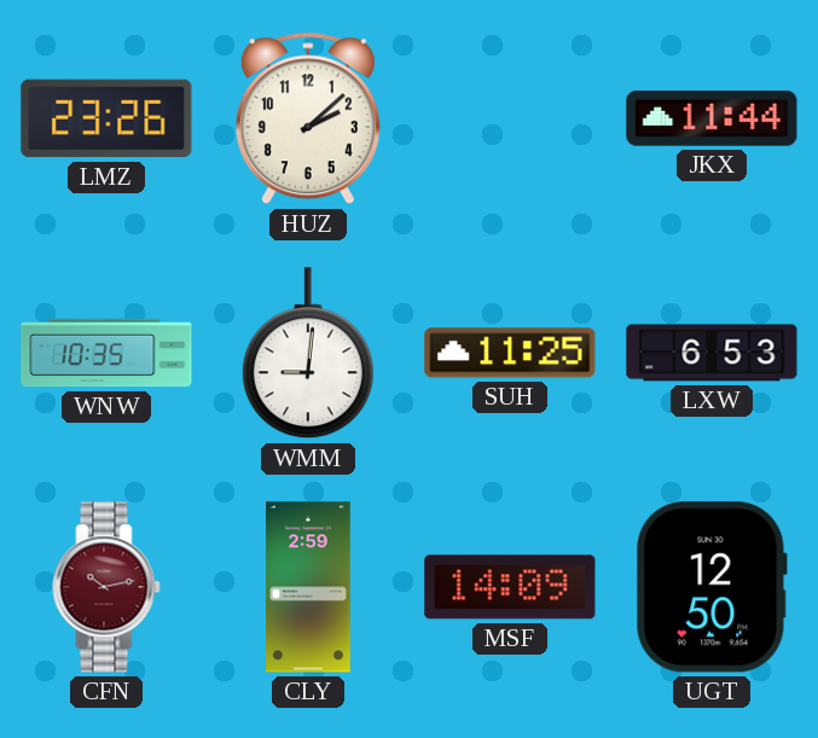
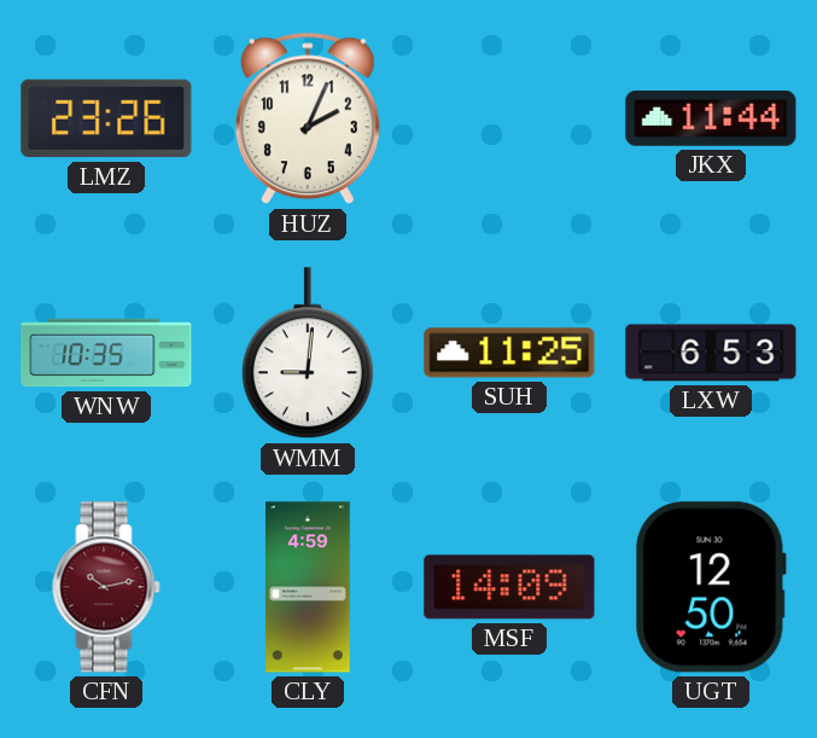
HUZ: 2:08 -> 2:04 (308, 118)
CLY: 2:59 -> 4:59 (309, 587)
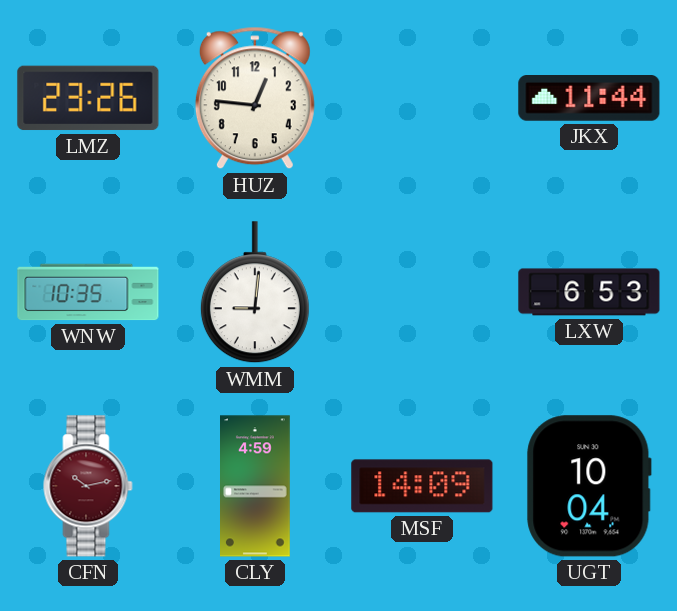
HUZ: 2:04 -> 12:46 (255, 98)
SUH: 11:25 -> none (509, 353)
UGT: 12:50 -> 10:04 (589, 486)
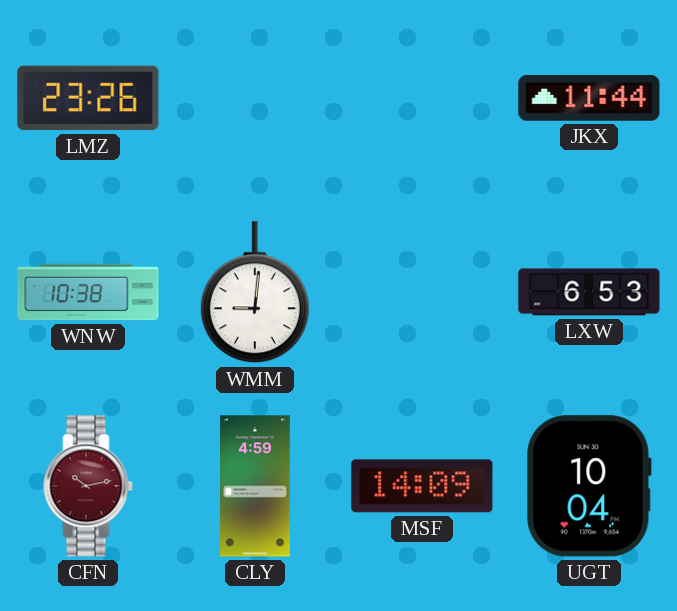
HUZ: 12:46 -> none (255, 98)
WNW: 10:35 -> 10:38 (88, 292)
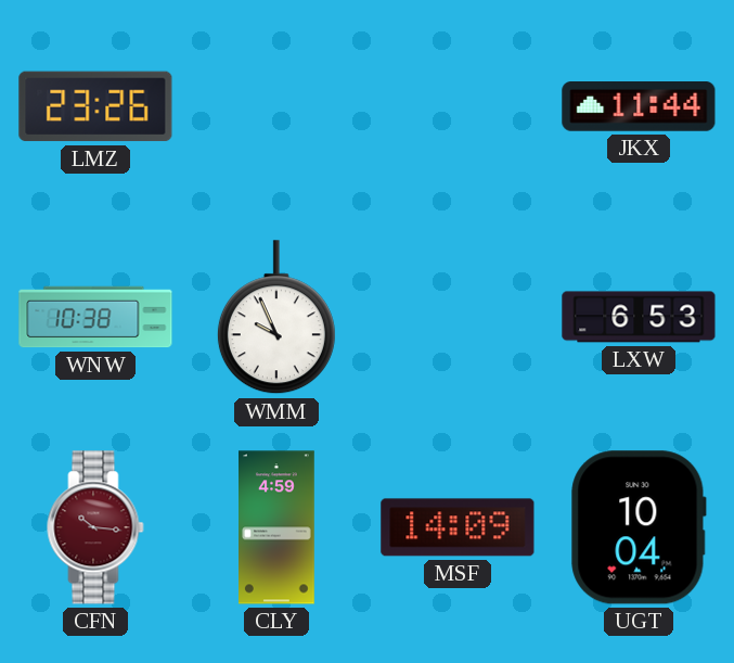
WMM: 9:01 -> 9:56 (276, 318)
CFN: 10:13 -> 10:16 (95, 527)
